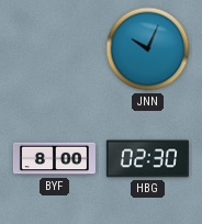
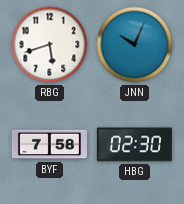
RBG: none -> 5:42 (50, 45)
BYF: 8:00 -> 7:58 (49, 145)
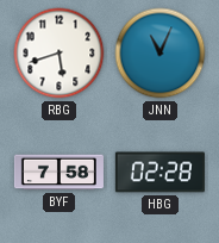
JNN: 10:04 -> 11:04 (161, 54)
HBG: 02:30 -> 02:28 (159, 173)
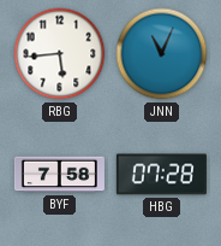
RBG: 5:42 -> 5:44 (60, 54)
HBG: 02:28 -> 07:28 (161, 175)
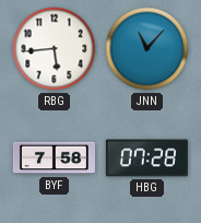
JNN: 11:04 -> 11:07 (147, 49)
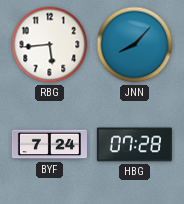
JNN: 11:07 -> 8:07 (135, 45)
BYF: 7:58 -> 7:24 (49, 145)
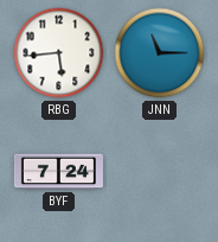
JNN: 8:07 -> 11:15 (160, 53)
HBG: 07:28 -> none (134, 145)
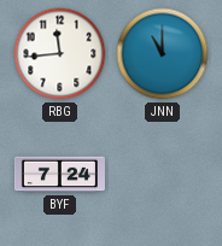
RBG: 5:44 -> 11:44 (60, 54)
JNN: 11:15 -> 11:00 (163, 54)
